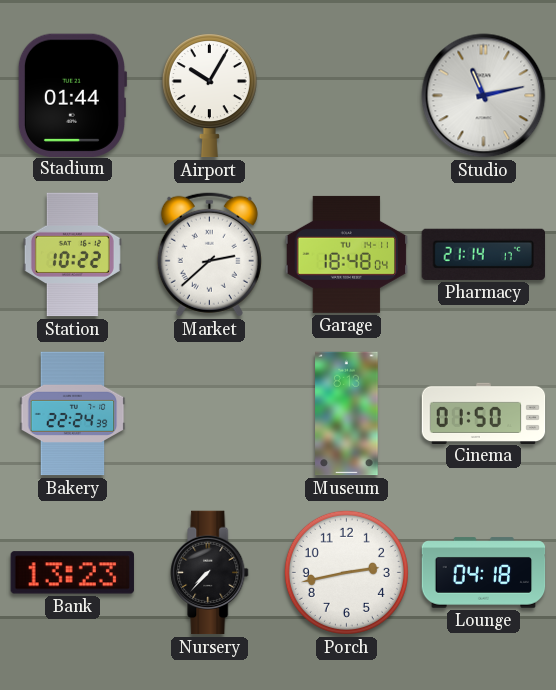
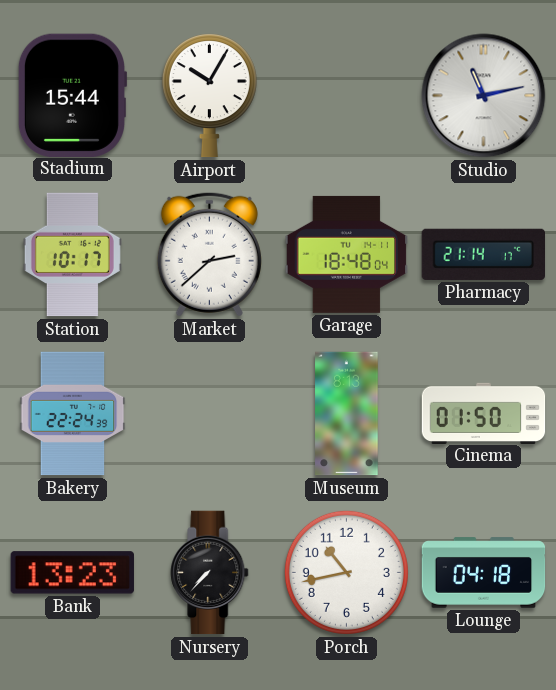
Stadium: 01:44 -> 15:44 (72, 95)
Station: 10:22 -> 10:17 (72, 255)
Porch: 2:43 -> 10:43 (346, 572)
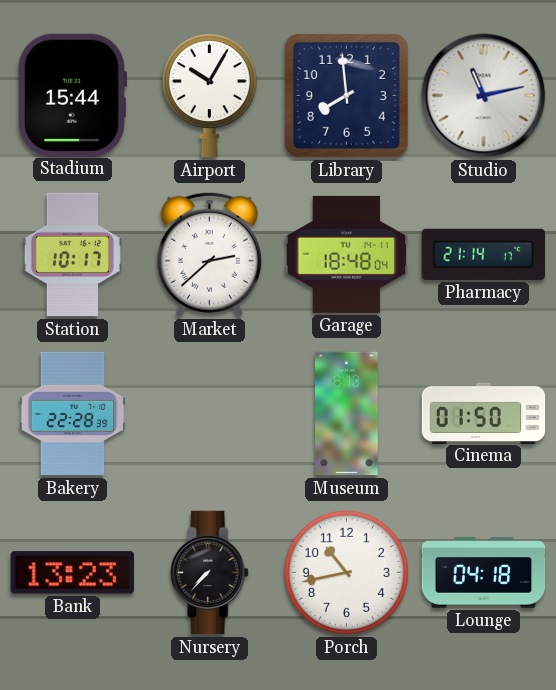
Library: none -> 7:59 (346, 95)
Bakery: 22:24 -> 22:28 (73, 414)
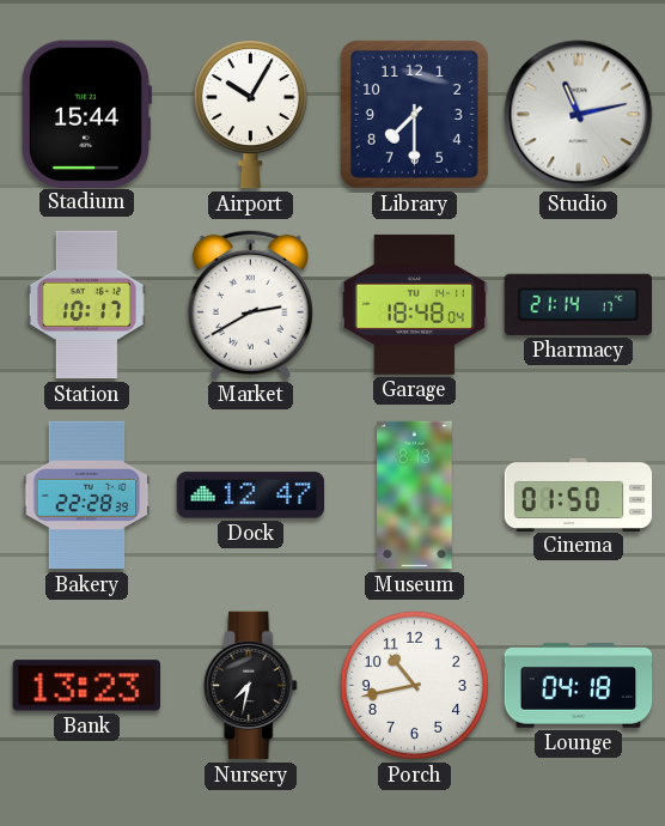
Library: 7:59 -> 7:30 (414, 114)
Market: 2:38 -> 2:40 (250, 304)
Dock: none -> 12:47 (251, 496)
Nursery: 7:37 -> 7:32 (251, 686)
